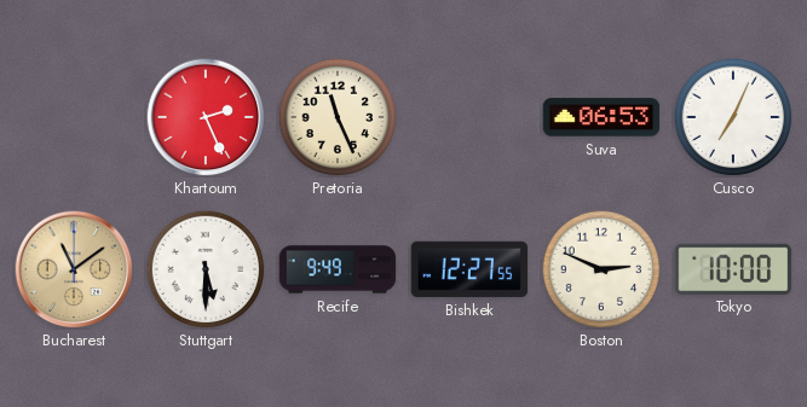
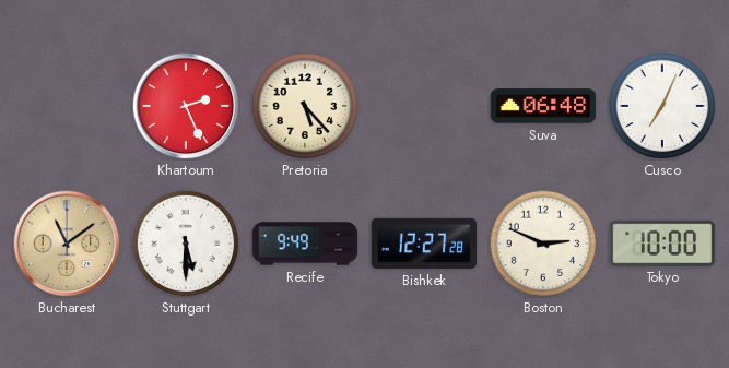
Pretoria: 11:26 -> 5:23 (305, 106)
Suva: 06:53 -> 06:48 (543, 106)
Bishkek: 12:27:55 -> 12:27:28 (424, 244)
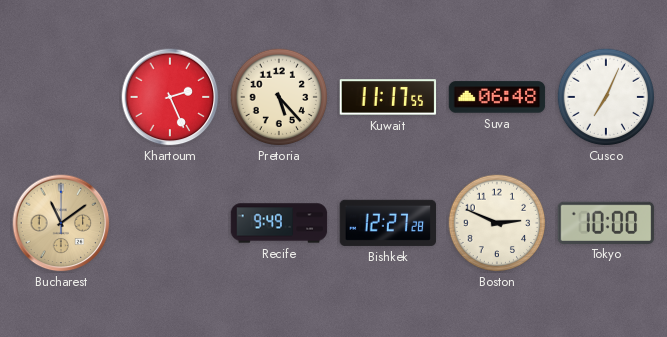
Kuwait: none -> 11:17 (388, 97)
Stuttgart: 5:30 -> none (186, 244)
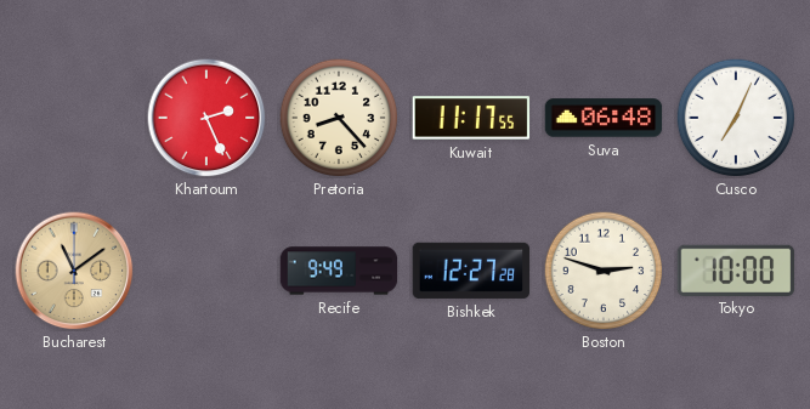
Pretoria: 5:23 -> 8:23 (339, 118)
Boston: 2:49 -> 2:48 (604, 271)
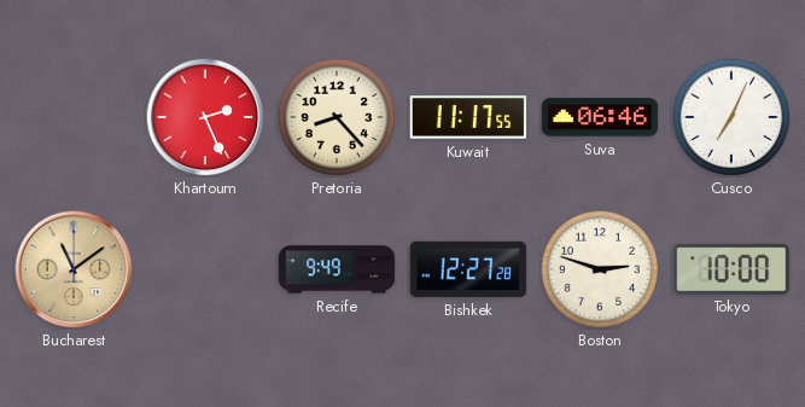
Suva: 06:48 -> 06:46 (600, 117)
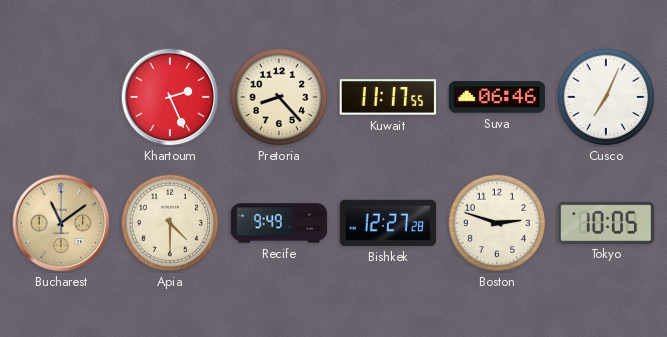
Apia: none -> 4:30 (170, 223)
Tokyo: 10:00 -> 10:05 (606, 222)
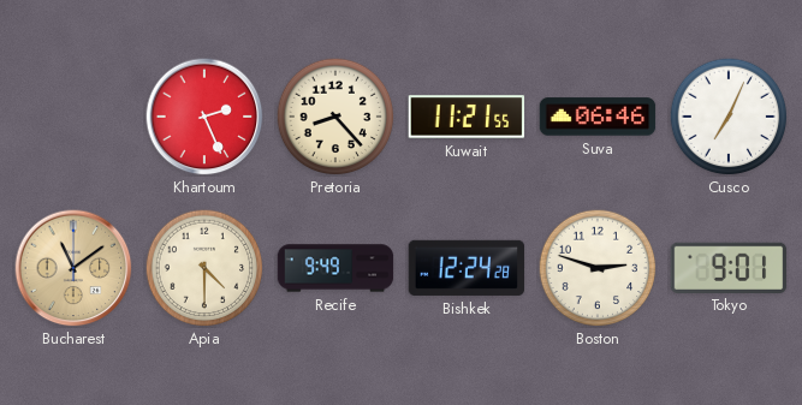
Kuwait: 11:17 -> 11:21 (467, 117)
Bishkek: 12:27 -> 12:24 (467, 268)
Tokyo: 10:05 -> 9:01 (729, 267)
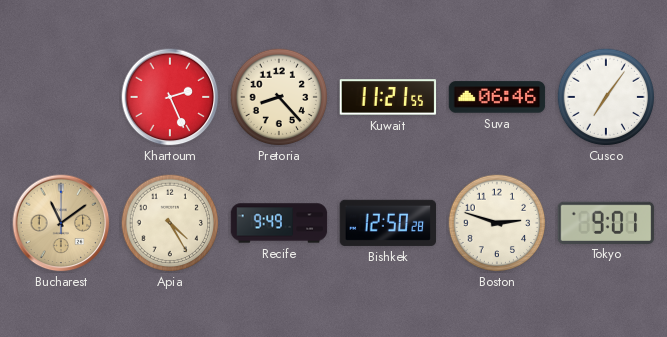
Cusco: 7:04 -> 7:06 (606, 97)
Apia: 4:30 -> 4:25 (170, 223)
Bishkek: 12:24 -> 12:50 (388, 223)
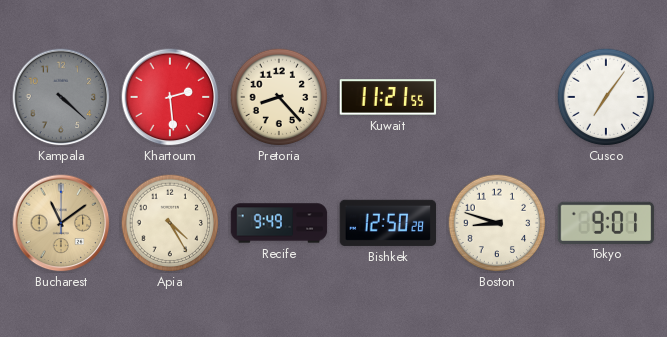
Kampala: none -> 4:22 (61, 97)
Khartoum: 2:26 -> 2:29 (170, 97)
Suva: 06:46 -> none (497, 97)
Boston: 2:48 -> 8:48 (497, 223)
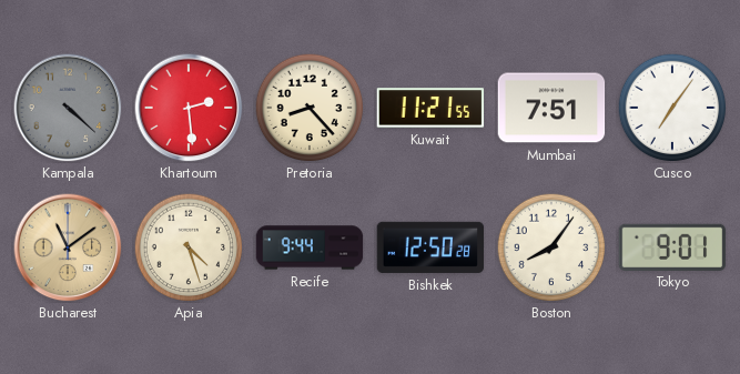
Mumbai: none -> 7:51 (551, 108)
Apia: 4:25 -> 4:27 (189, 247)
Recife: 9:49 -> 9:44 (310, 247)
Boston: 8:48 -> 8:06 (551, 247)
